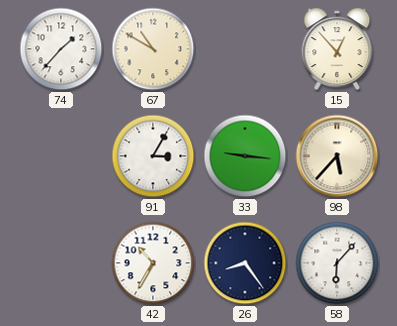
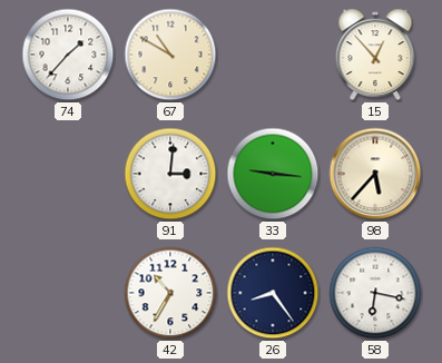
91: 3:05 -> 3:01 (170, 174)
58: 6:07 -> 6:17 (375, 293)
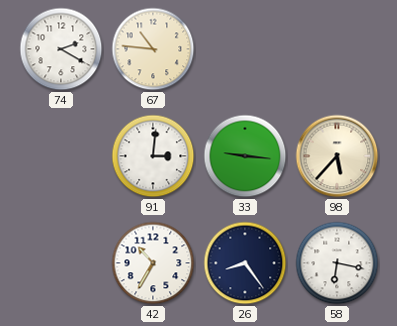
74: 1:37 -> 2:20 (61, 49)
67: 10:50 -> 10:46 (153, 49)
15: 12:53 -> none (375, 55)
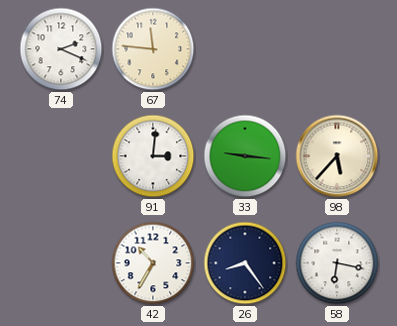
74: 2:20 -> 2:19 (61, 49)
67: 10:46 -> 11:46 (153, 49)
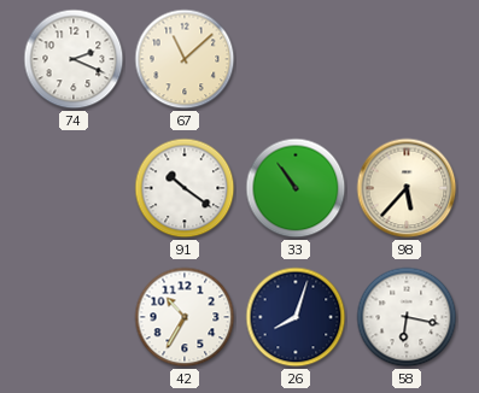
67: 11:46 -> 11:08 (185, 59)
91: 3:01 -> 10:21 (185, 188)
33: 9:16 -> 10:54 (296, 188)
26: 8:24 -> 8:03 (296, 317)
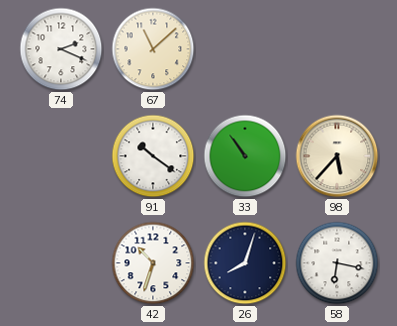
42: 10:35 -> 10:33 (153, 263)
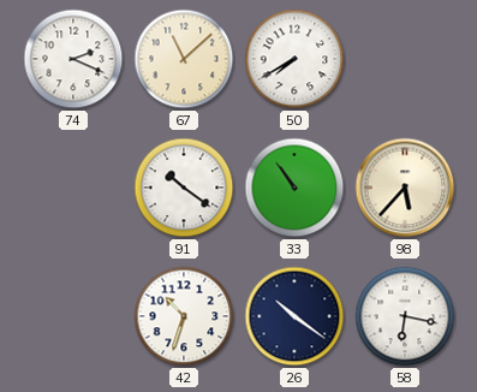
50: none -> 7:40 (294, 59)
26: 8:03 -> 10:21 (294, 316)
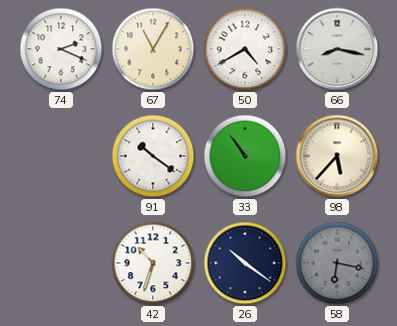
67: 11:08 -> 11:05 (153, 49)
50: 7:40 -> 4:40 (245, 49)
66: none -> 8:17 (337, 49)
58 dial: white -> grey (337, 263)
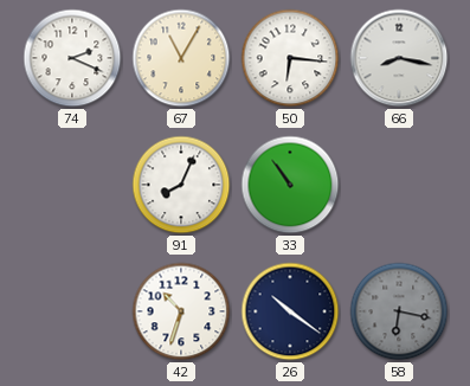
50: 4:40 -> 6:16 (290, 58)
91: 10:21 -> 8:04 (181, 185)
98: 5:37 -> none (337, 156)
